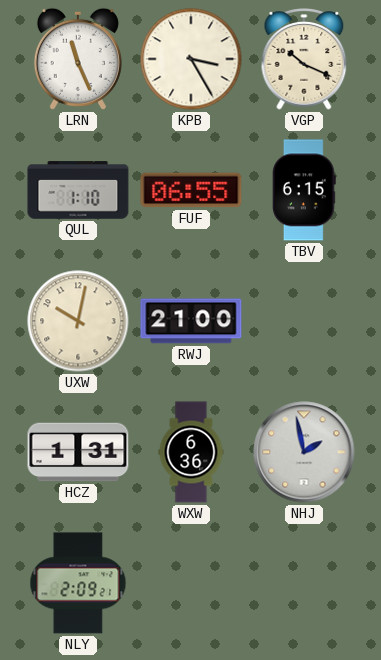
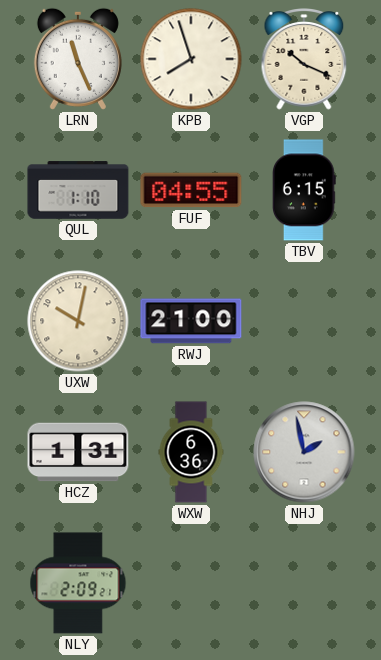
KPB: 3:25 -> 7:57 (191, 59)
FUF: 06:55 -> 04:55 (191, 190)
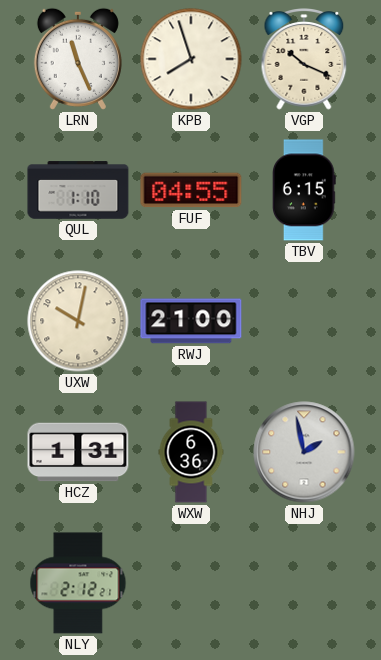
NLY: 2:09 -> 2:12 (78, 583)
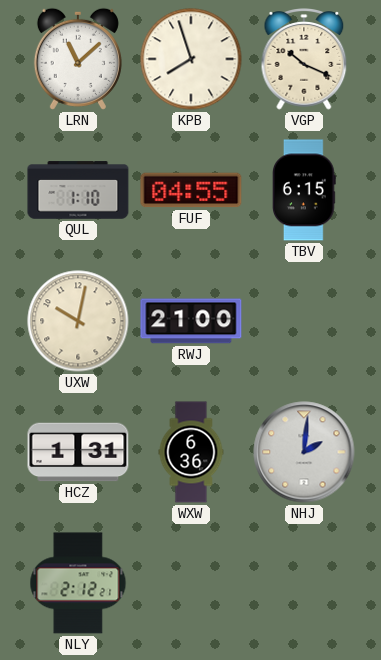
LRN: 11:26 -> 11:08 (78, 59)
NHJ: 1:58 -> 2:01 (304, 452)
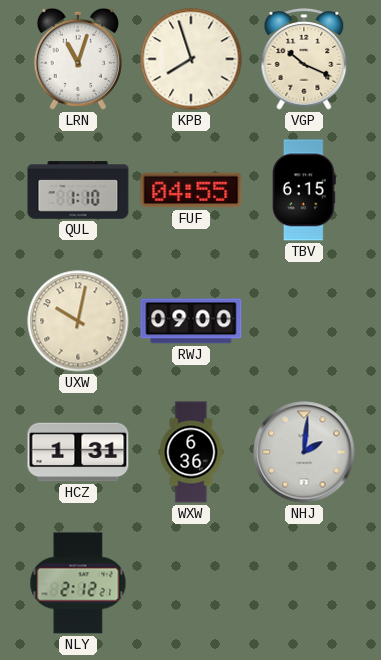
LRN: 11:08 -> 11:03 (78, 59)
RWJ: 21:00 -> 09:00 (191, 321)
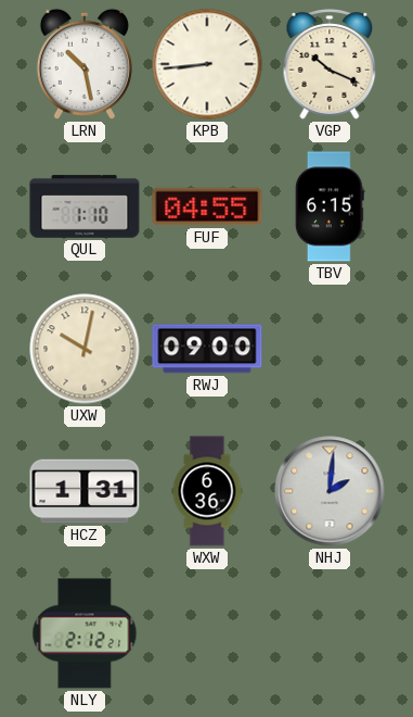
LRN: 11:03 -> 10:28 (85, 64)
KPB: 7:57 -> 8:44 (207, 64)
